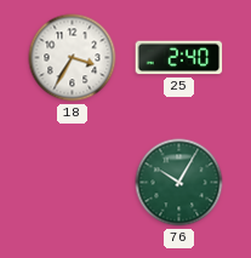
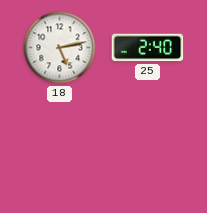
18: 3:35 -> 5:13 (60, 48)
76: 10:05 -> none (179, 183)
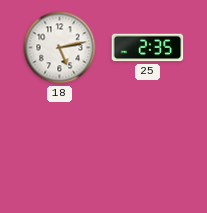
25: 2:40 -> 2:35 (148, 48)
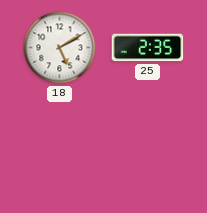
18: 5:13 -> 5:10 (60, 48)
